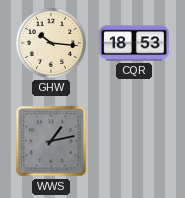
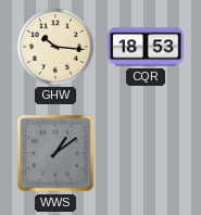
WWS: 1:13 -> 1:09 (55, 153)
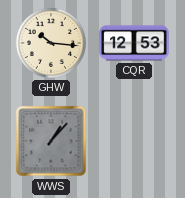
CQR: 18:53 -> 12:53 (134, 43)
WWS: 1:09 -> 1:07 (51, 141)
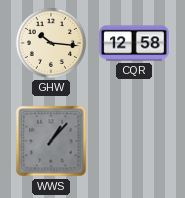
CQR: 12:53 -> 12:58 (134, 43)
